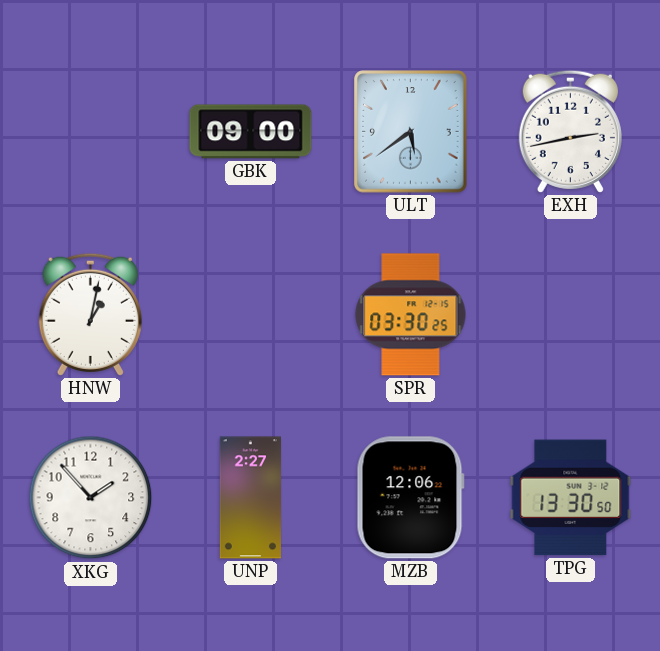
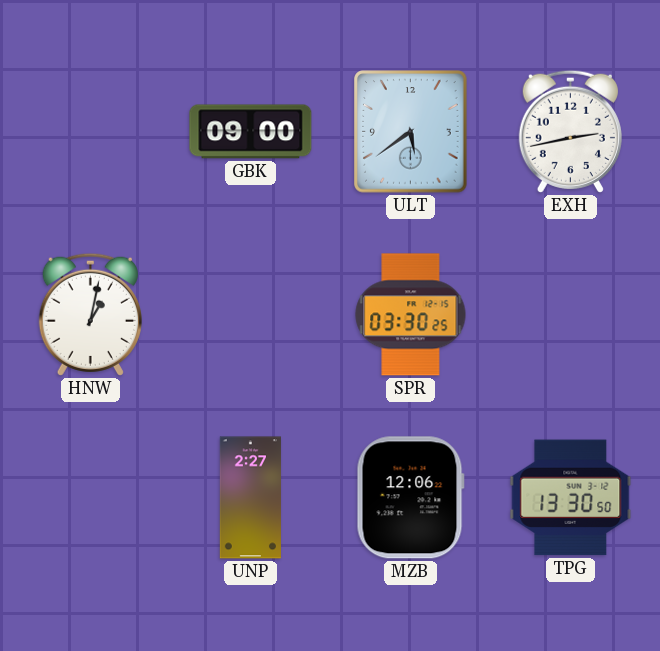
XKG: 1:53 -> none (91, 498)
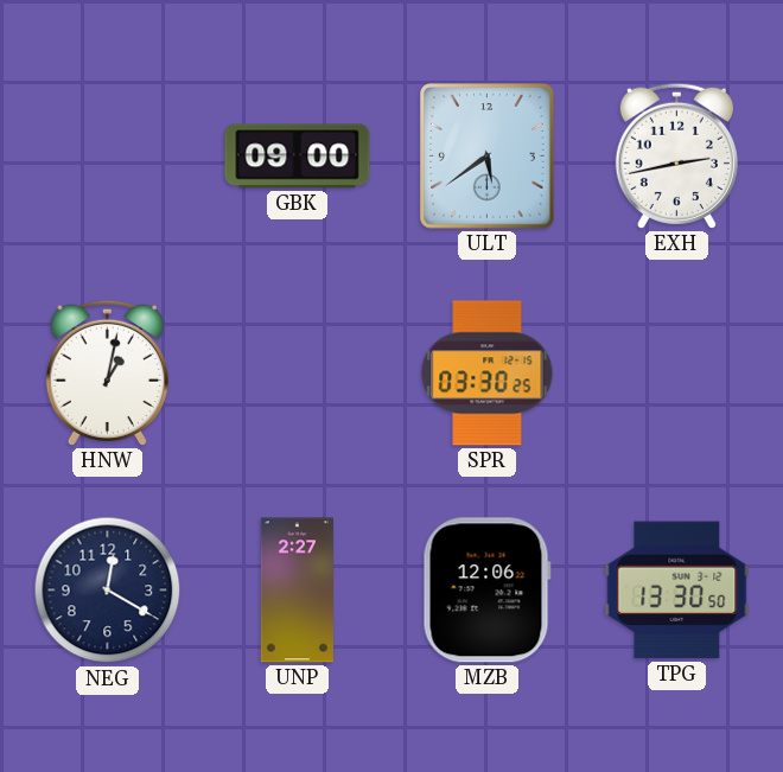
NEG: none -> 12:20 (108, 591)
